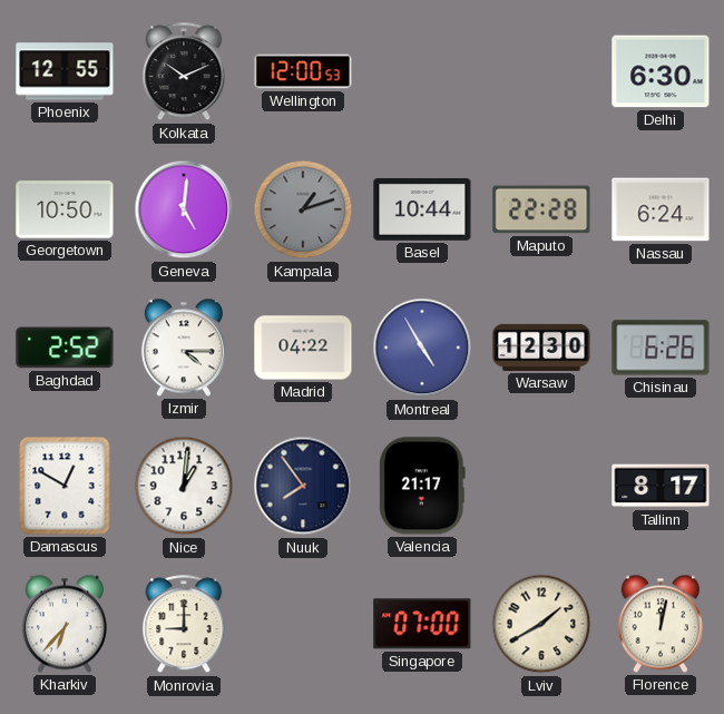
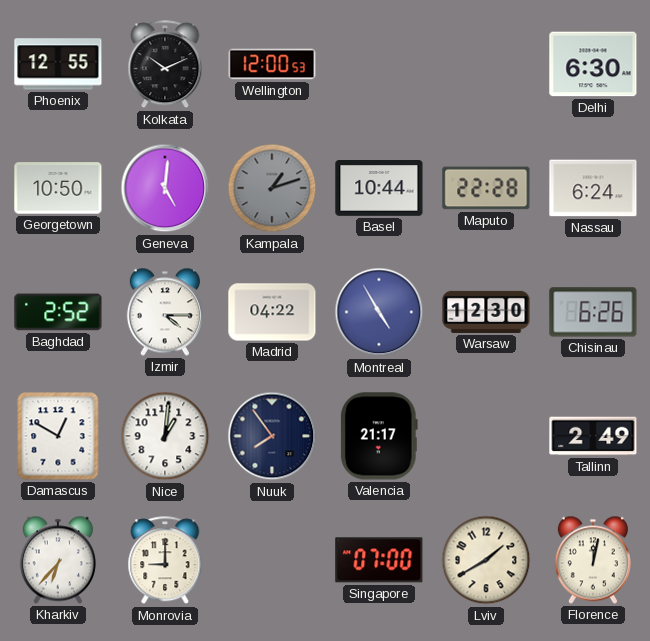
Tallinn: 8:17 -> 2:49 (593, 436)
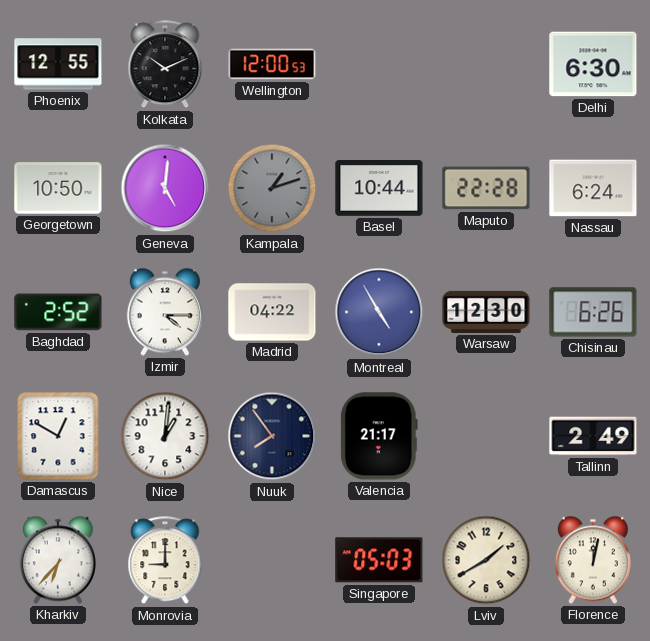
Singapore: 07:00 -> 05:03 (379, 560)
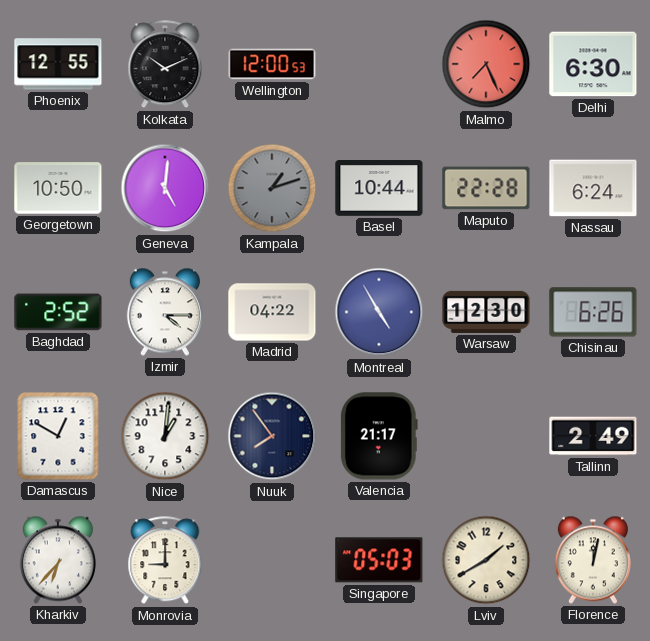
Malmo: none -> 7:26 (486, 64)
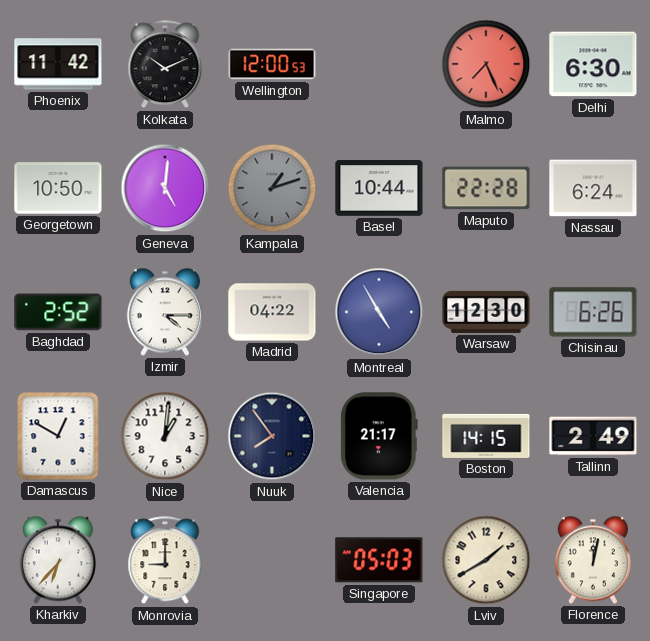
Phoenix: 12:55 -> 11:42 (58, 64)
Boston: none -> 14:15 (486, 436)
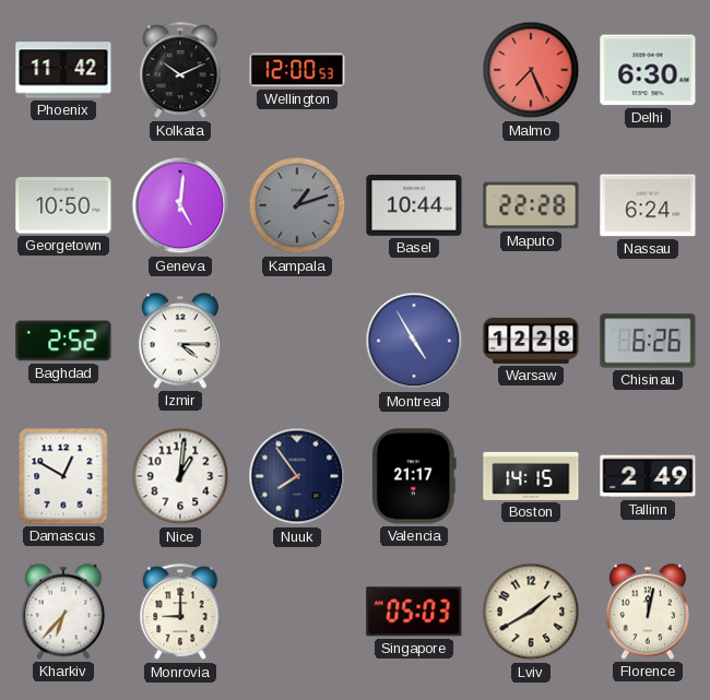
Madrid: 04:22 -> none (272, 312)
Warsaw: 12:30 -> 12:28 (531, 341)
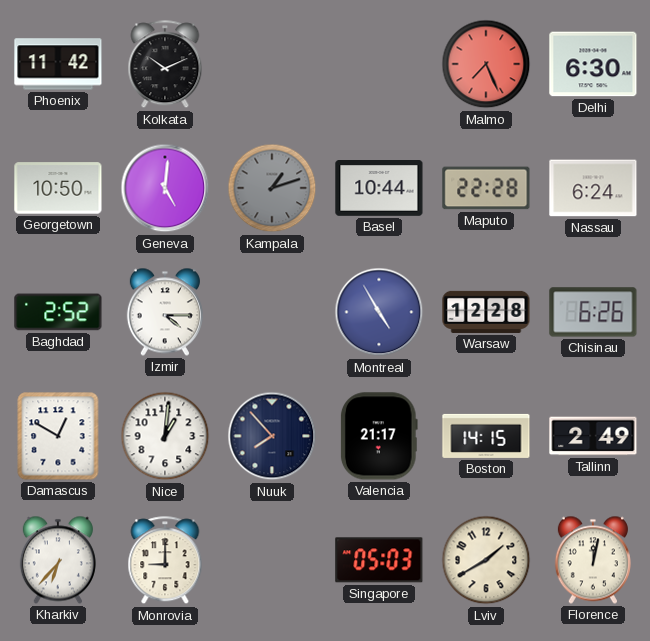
Wellington: 12:00 -> none (297, 70)
Nuuk: 7:54 -> 7:53 (272, 436)
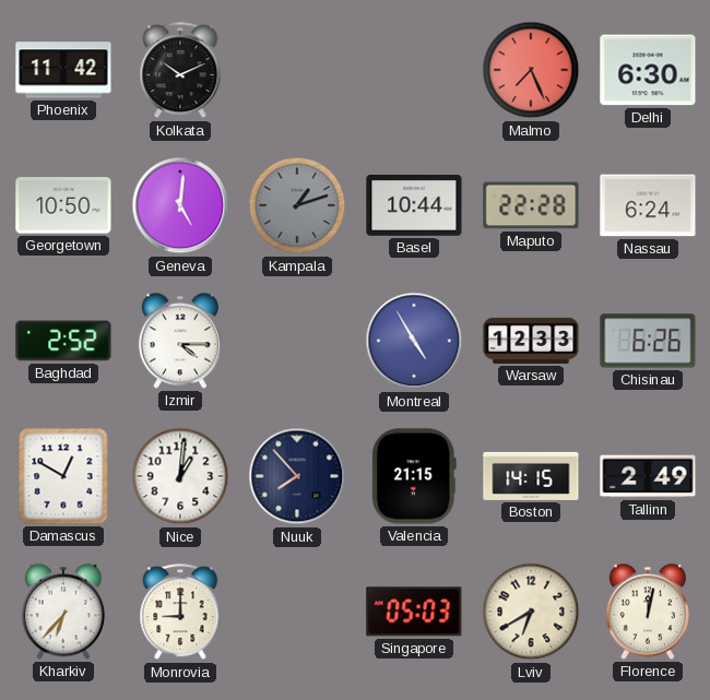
Warsaw: 12:28 -> 12:33 (531, 341)
Valencia: 21:17 -> 21:15 (414, 476)
Lviv: 1:40 -> 6:40 (531, 612)
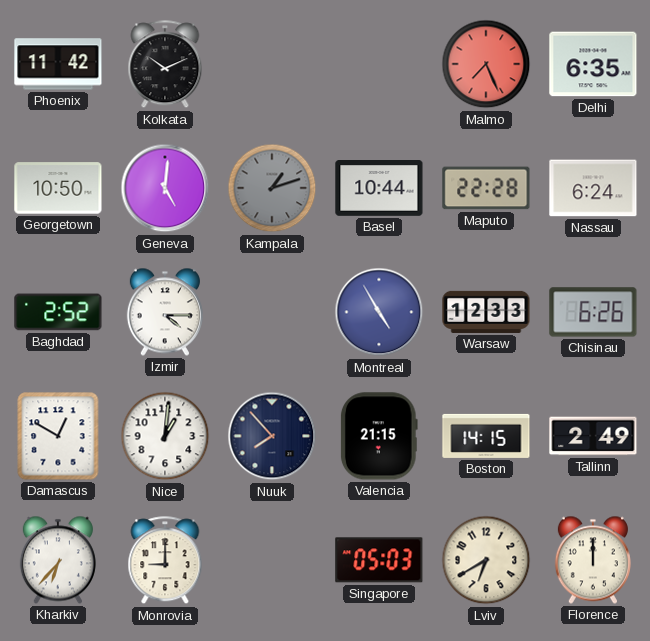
Delhi: 6:30 -> 6:35 (593, 64)
Florence: 12:02 -> 12:00 (593, 560)
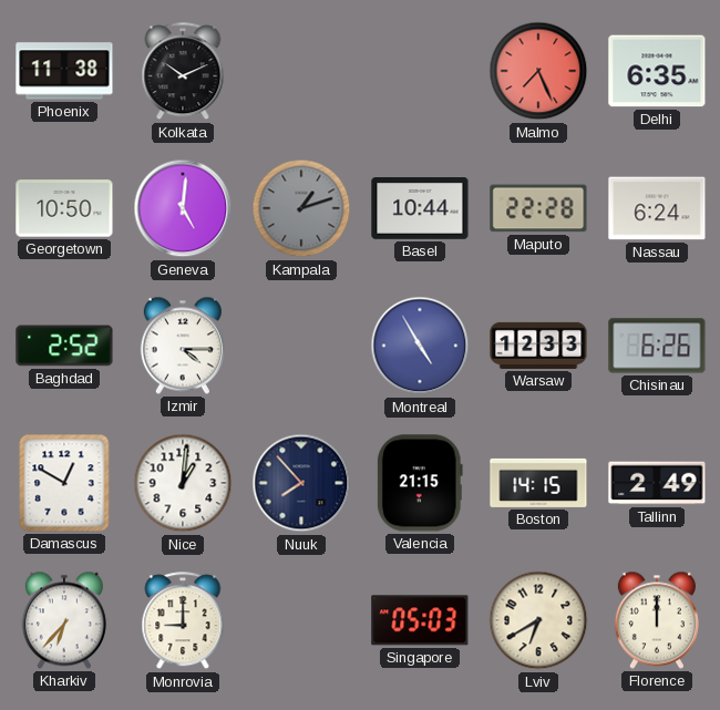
Phoenix: 11:42 -> 11:38 (64, 71)
